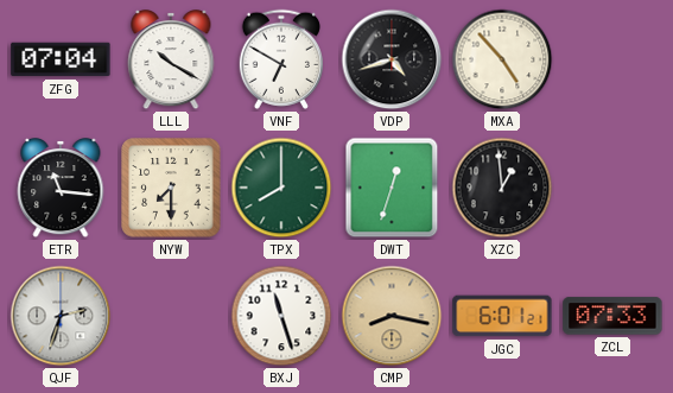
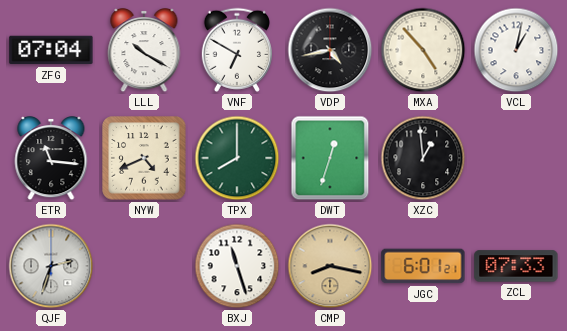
VDP: 4:42 -> 4:43 (330, 50)
VCL: none -> 1:02 (516, 50)
NYW: 7:30 -> 4:41 (144, 158)
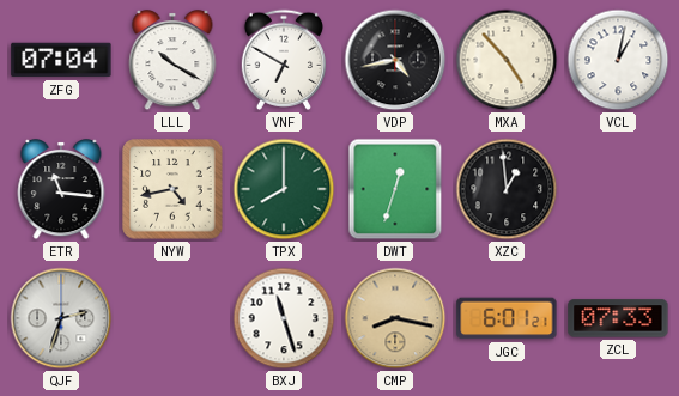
NYW: 4:41 -> 4:43 (172, 189)
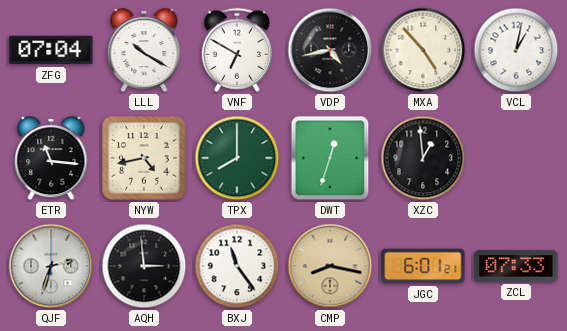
AQH: none -> 2:59 (144, 266)
BXJ: 11:27 -> 11:24 (237, 266)
